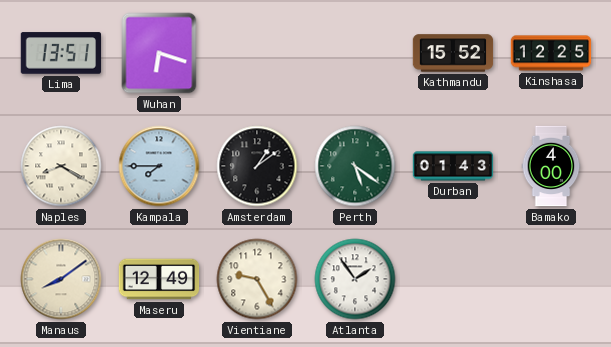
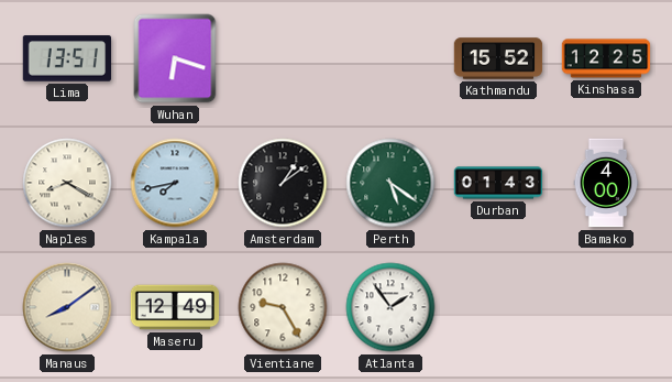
Kampala: 7:45 -> 7:43 (175, 183)
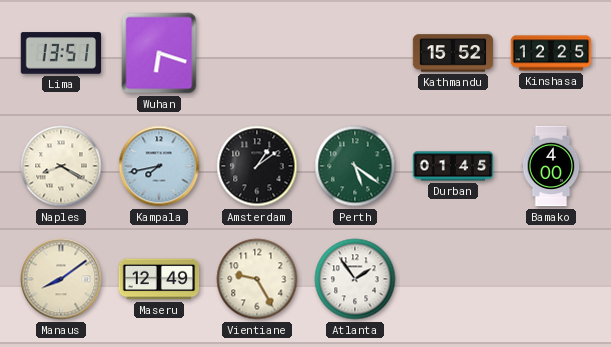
Durban: 01:43 -> 01:45 (453, 166)
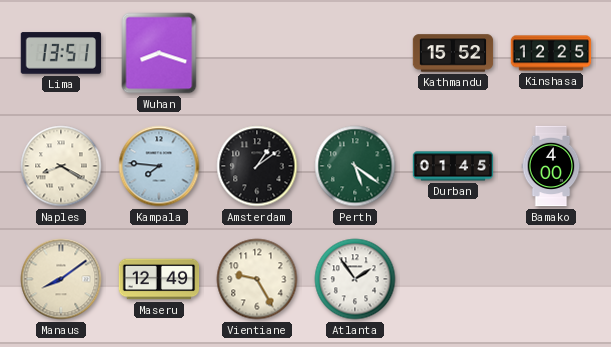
Wuhan: 6:18 -> 8:18 (159, 53)
Kampala: 7:43 -> 7:46 (159, 166)
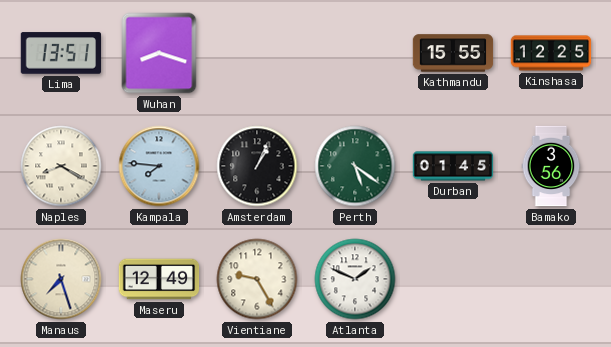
Kathmandu: 15:52 -> 15:55 (453, 53)
Amsterdam: 1:09 -> 1:04 (257, 166)
Bamako: 4:00 -> 3:56 (551, 166)
Manaus: 8:09 -> 7:27 (61, 279)
Atlanta: 1:54 -> 1:49 (355, 279)
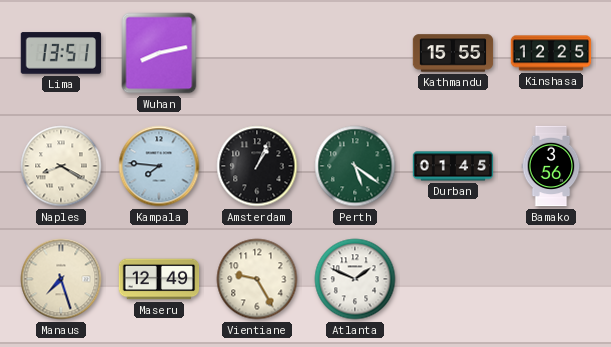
Wuhan: 8:18 -> 8:13 (159, 53)
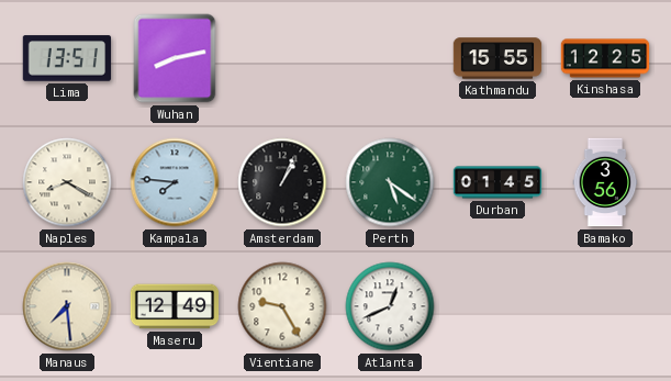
Manaus: 7:27 -> 7:29 (67, 306)
Atlanta: 1:49 -> 12:41 (390, 306)
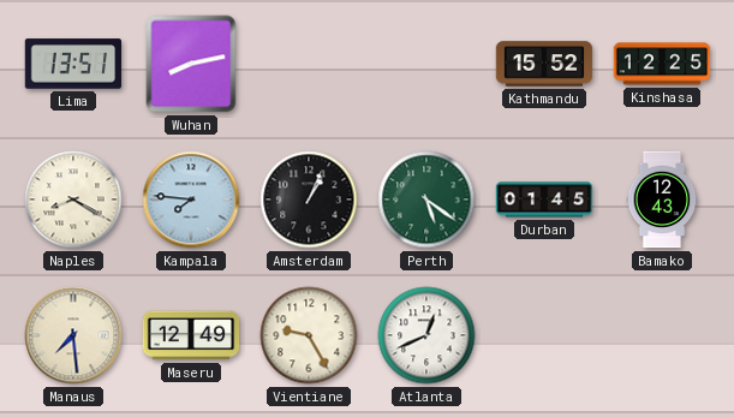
Kathmandu: 15:55 -> 15:52 (544, 64)
Bamako: 3:56 -> 12:43 (662, 199)
